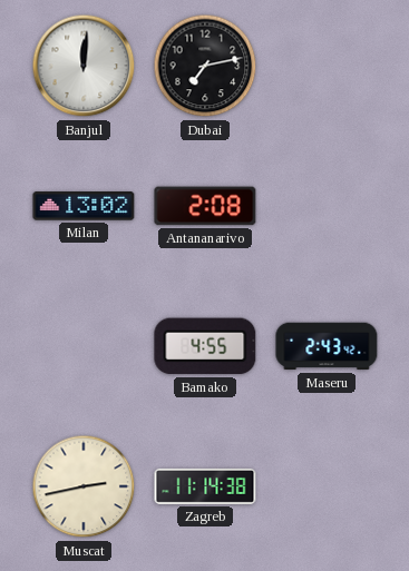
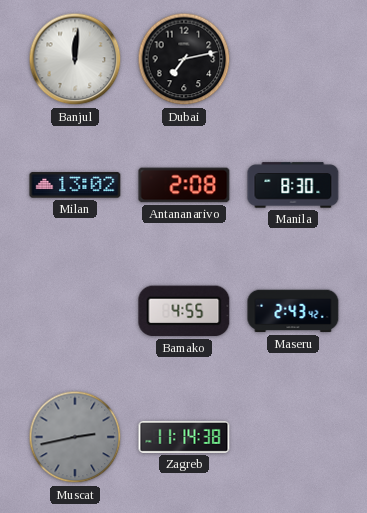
Manila: none -> 8:30 (293, 185)
Muscat dial: cream -> grey (75, 437)
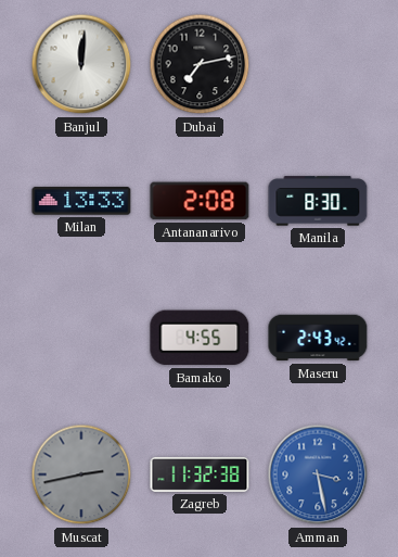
Milan: 13:02 -> 13:33 (81, 201)
Zagreb: 11:14 -> 11:32 (200, 474)
Amman: none -> 3:28 (318, 474)
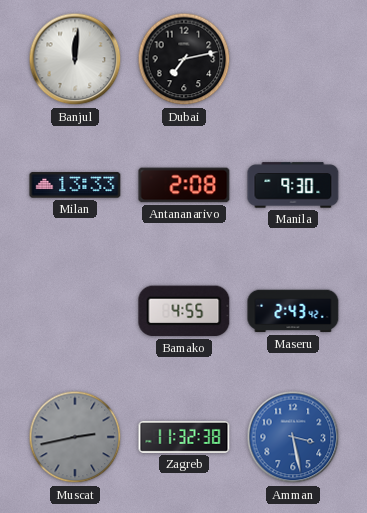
Manila: 8:30 -> 9:30 (293, 185)
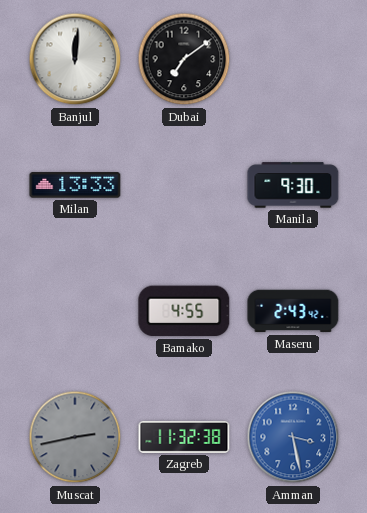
Dubai: 7:13 -> 7:09 (184, 59)
Antananarivo: 2:08 -> none (184, 185)
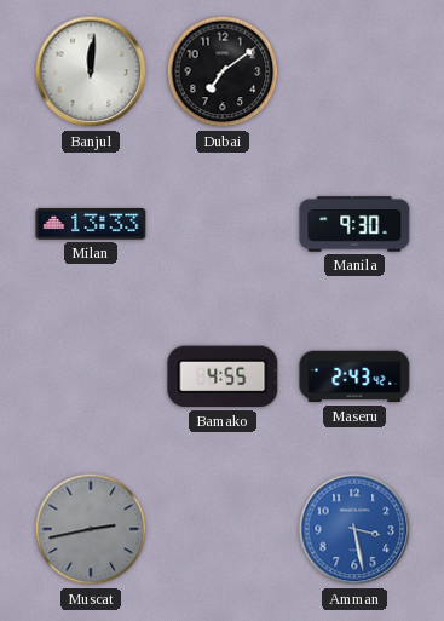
Zagreb: 11:32 -> none (184, 437)
